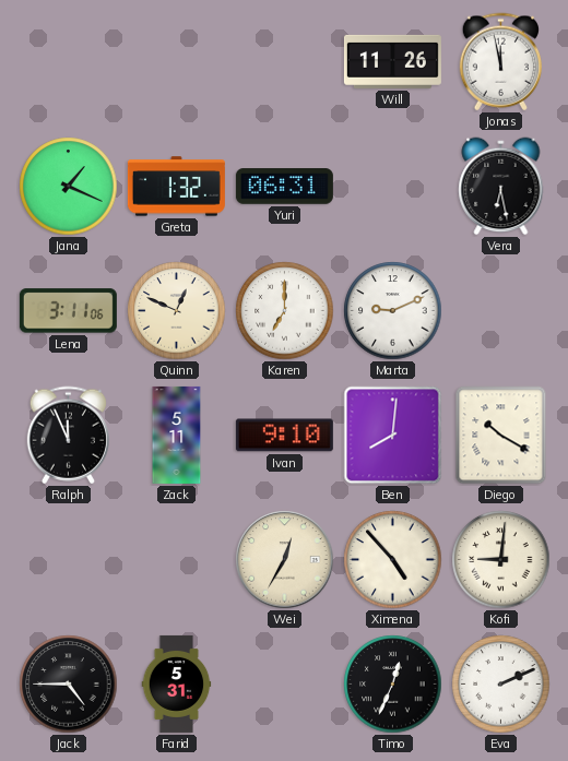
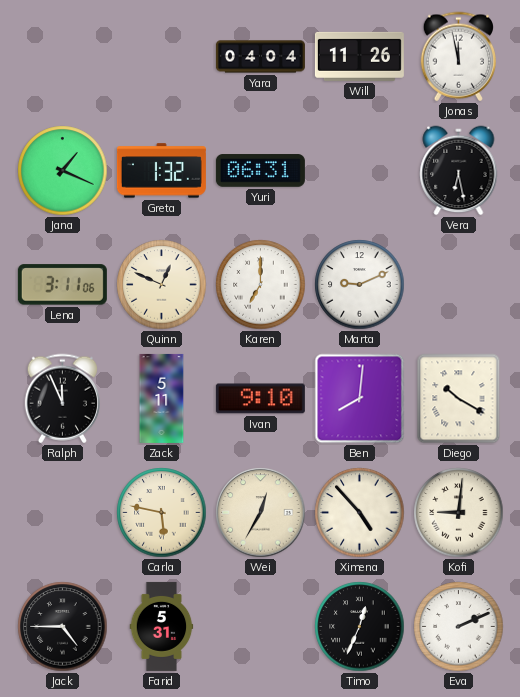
Yara: none -> 04:04 (260, 57)
Carla: none -> 5:47 (162, 513)
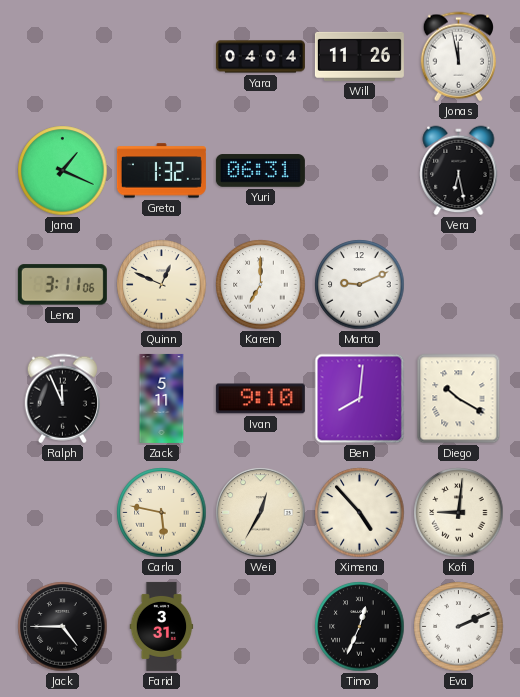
Farid: 5:31 -> 3:31 (162, 626)
